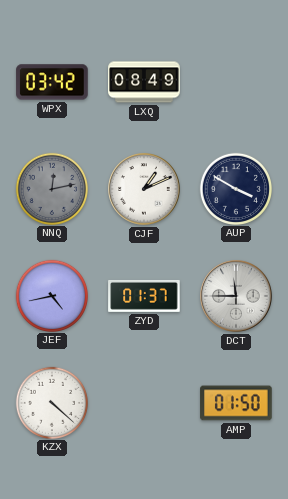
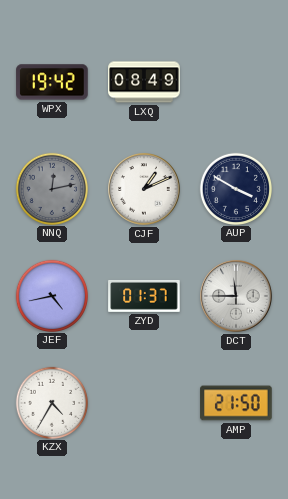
WPX: 03:42 -> 19:42 (52, 82)
KZX: 4:22 -> 4:35 (51, 402)
AMP: 01:50 -> 21:50 (236, 403)
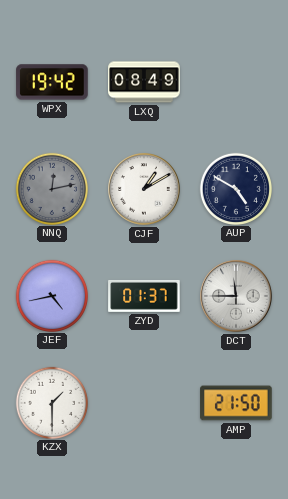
CJF: 1:11 -> 1:10 (144, 189)
AUP: 3:50 -> 4:50 (235, 188)
KZX: 4:35 -> 1:30 (51, 402)
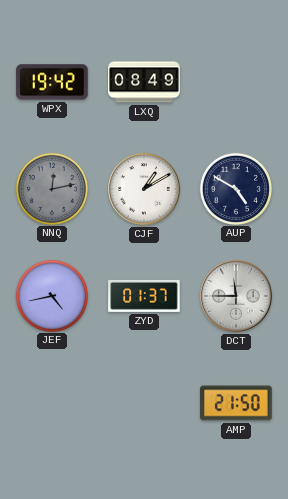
KZX: 1:30 -> none (51, 402)
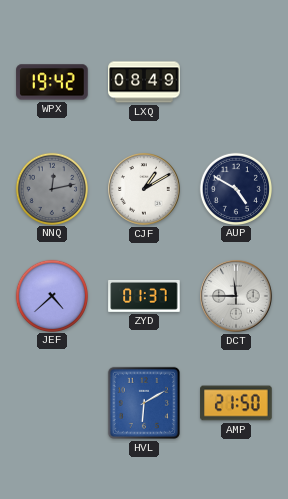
JEF: 4:43 -> 4:38 (51, 295)
HVL: none -> 6:10 (144, 403)
